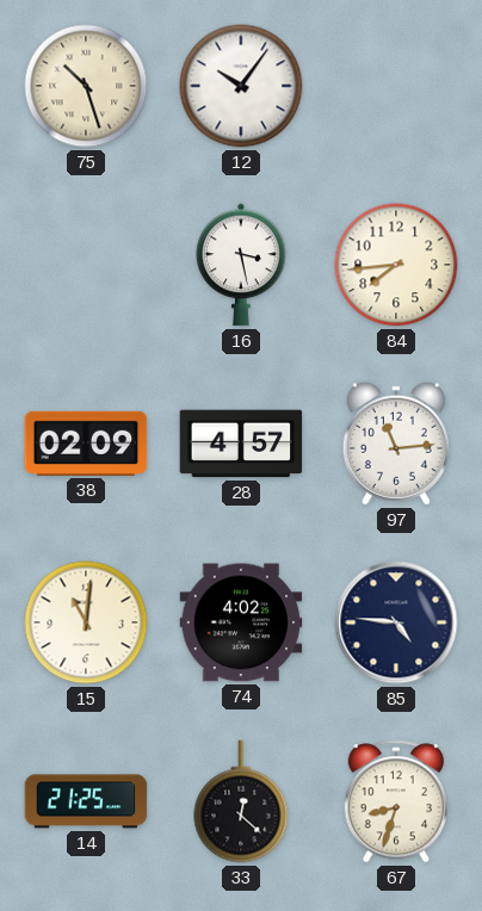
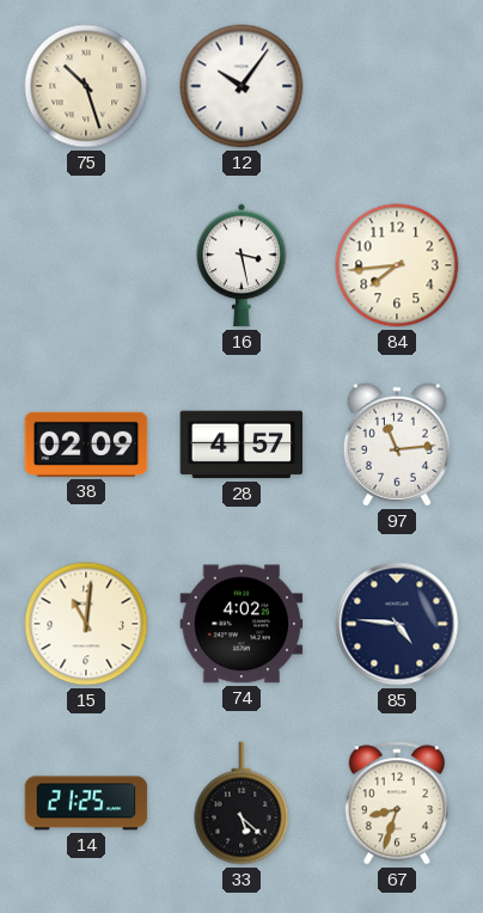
33: 12:22 -> 5:22 (241, 803)
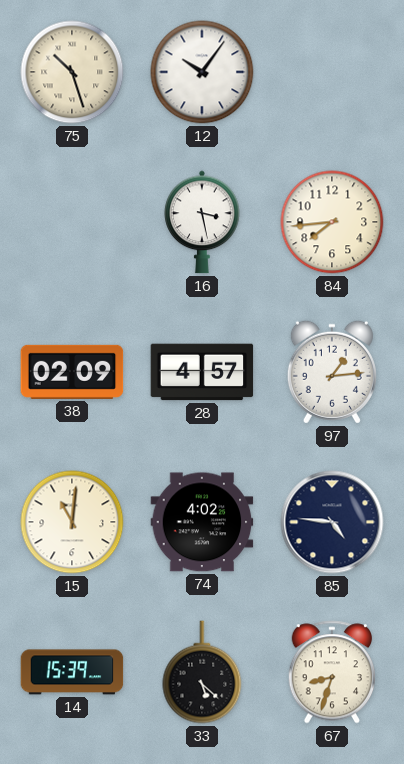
97: 11:14 -> 1:14 (332, 372)
14: 21:25 -> 15:39 (72, 672)
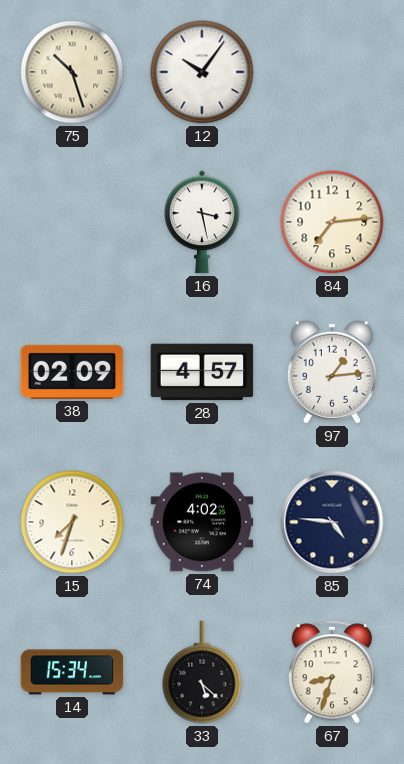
84: 7:44 -> 7:14 (332, 222)
15: 11:01 -> 7:33 (72, 522)
14: 15:39 -> 15:34 (72, 672)
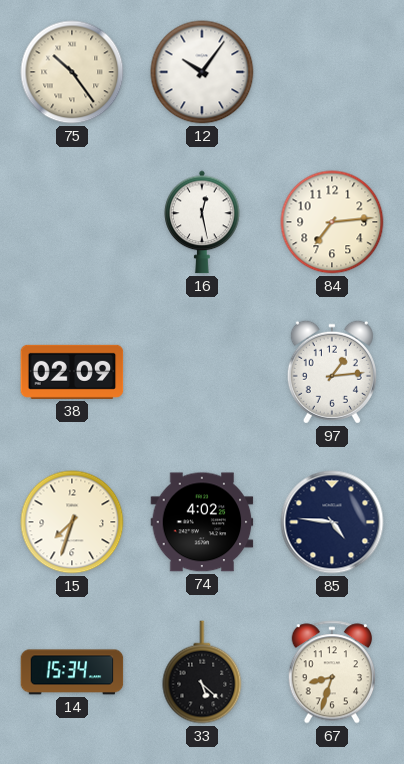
75: 10:27 -> 10:24 (72, 72)
16: 3:28 -> 12:28 (202, 222)
28: 4:57 -> none (202, 372)
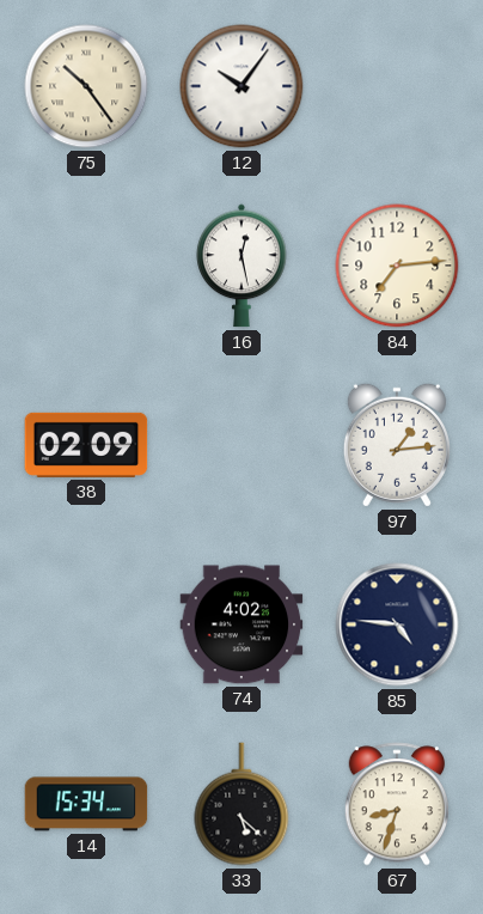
15: 7:33 -> none (72, 522)
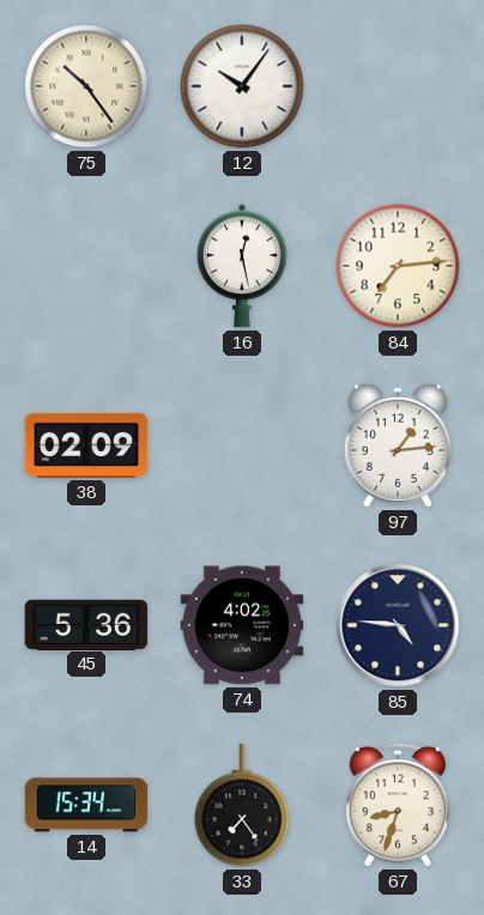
45: none -> 5:36 (86, 624)
33: 5:22 -> 7:24 (242, 805)
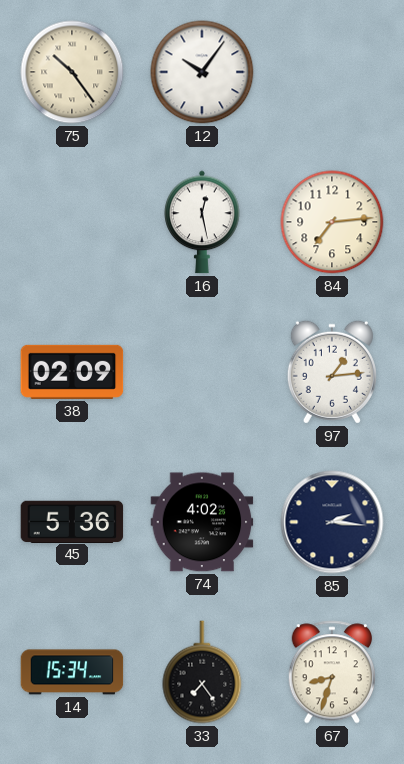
85: 4:46 -> 2:16 (332, 522)
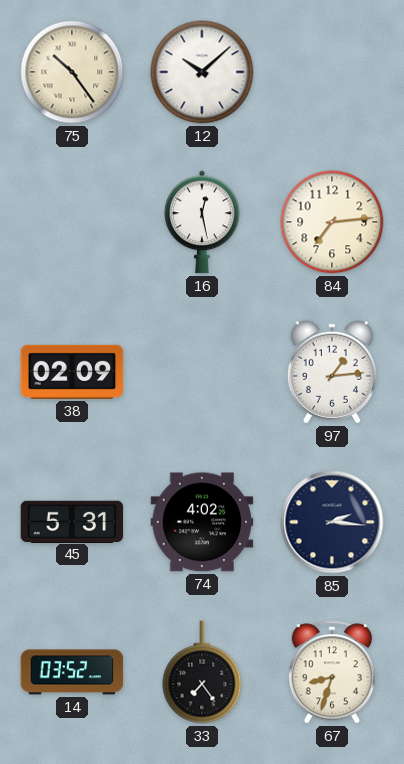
12: 10:06 -> 10:08 (202, 72)
45: 5:36 -> 5:31 (72, 521)
14: 15:34 -> 03:52 (72, 672)
